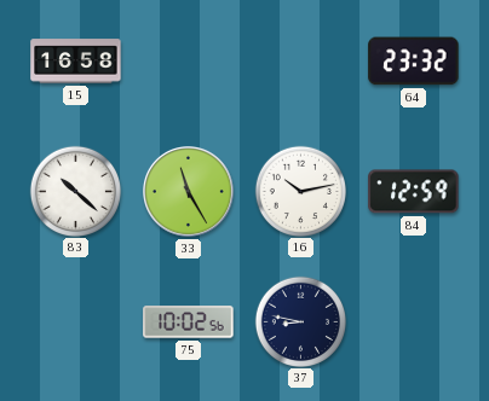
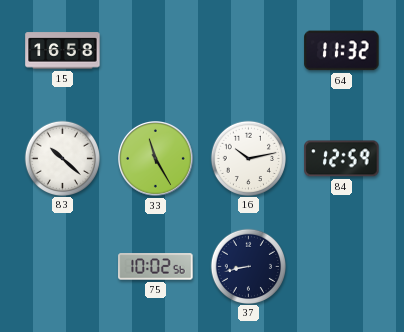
64: 23:32 -> 11:32 (342, 51)
37: 8:47 -> 8:43 (248, 266)
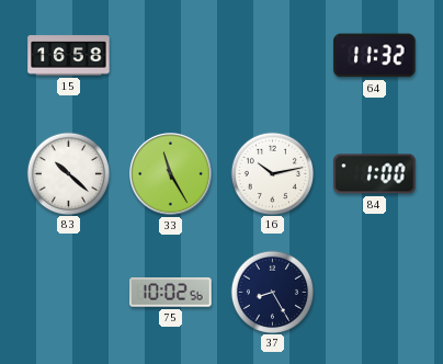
84: 12:59 -> 1:00 (375, 174)
37: 8:43 -> 8:25 (272, 292)
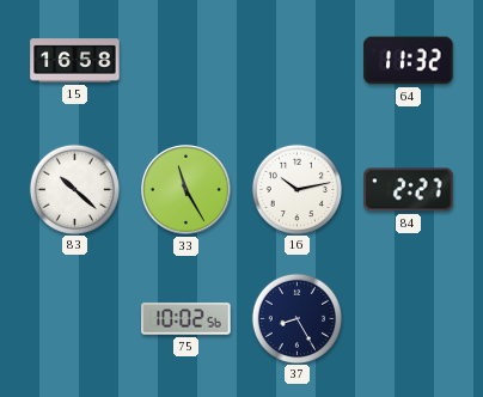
84: 1:00 -> 2:27 (409, 190)
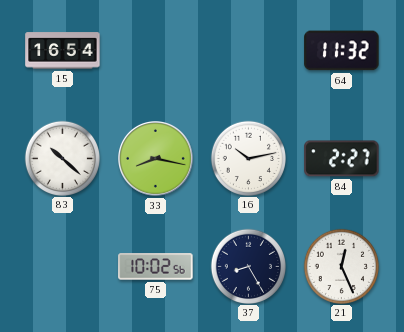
15: 16:58 -> 16:54 (63, 51)
33: 11:25 -> 8:17 (156, 159)
21: none -> 12:26 (341, 266)
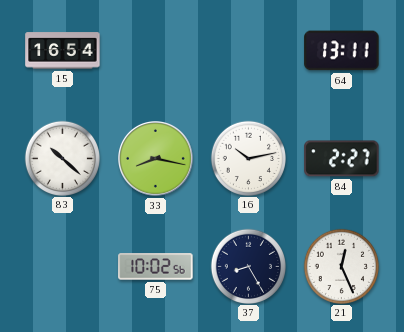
64: 11:32 -> 13:11 (342, 51)
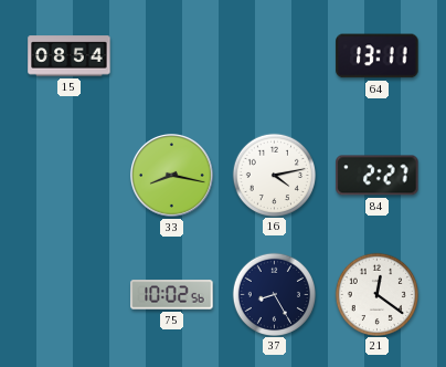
15: 16:54 -> 08:54 (70, 56)
83: 10:22 -> none (62, 158)
16: 10:13 -> 4:13 (274, 175)
21: 12:26 -> 12:21 (376, 294)
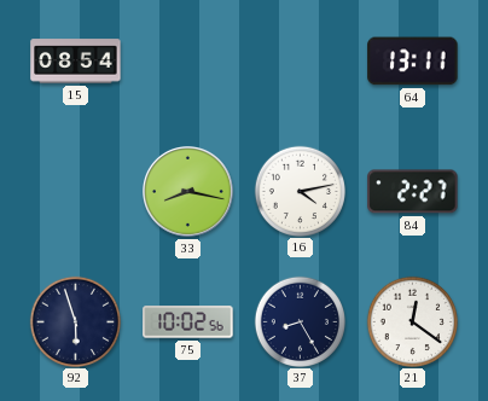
92: none -> 5:57 (75, 321)
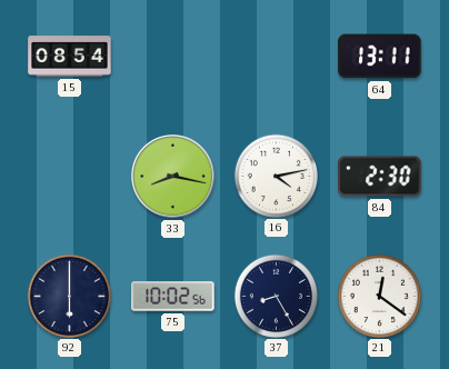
84: 2:27 -> 2:30 (380, 177)
92: 5:57 -> 6:00 (69, 296)
